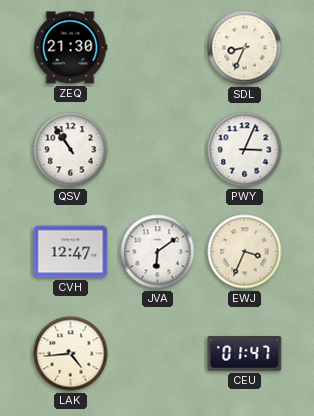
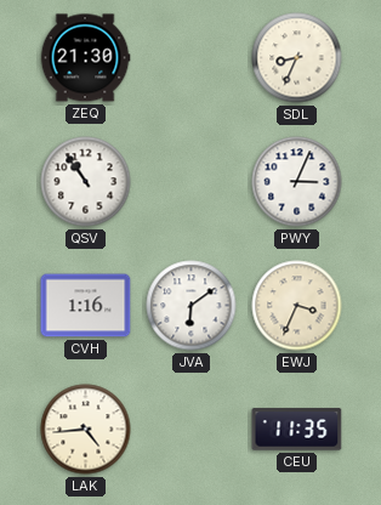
CVH: 12:47 -> 1:16 (86, 306)
CEU: 01:47 -> 11:35 (297, 430)
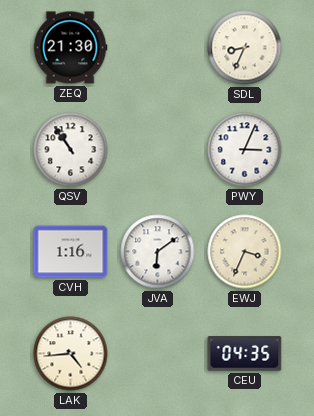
CEU: 11:35 -> 04:35 (245, 354)
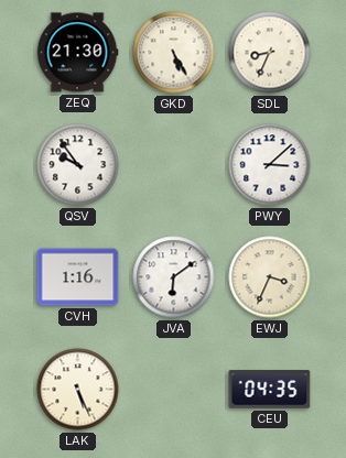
GKD: none -> 5:25 (174, 53)
QSV: 10:54 -> 9:54 (78, 165)
PWY: 3:04 -> 3:08 (270, 165)
LAK: 4:44 -> 5:26 (78, 390)
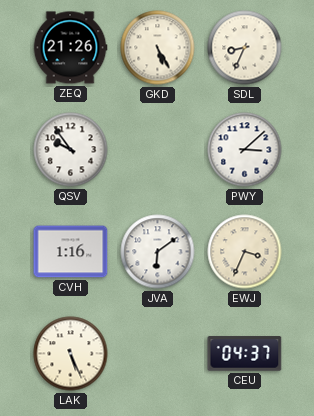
ZEQ: 21:30 -> 21:26 (70, 48)
CEU: 04:35 -> 04:37 (245, 354)
